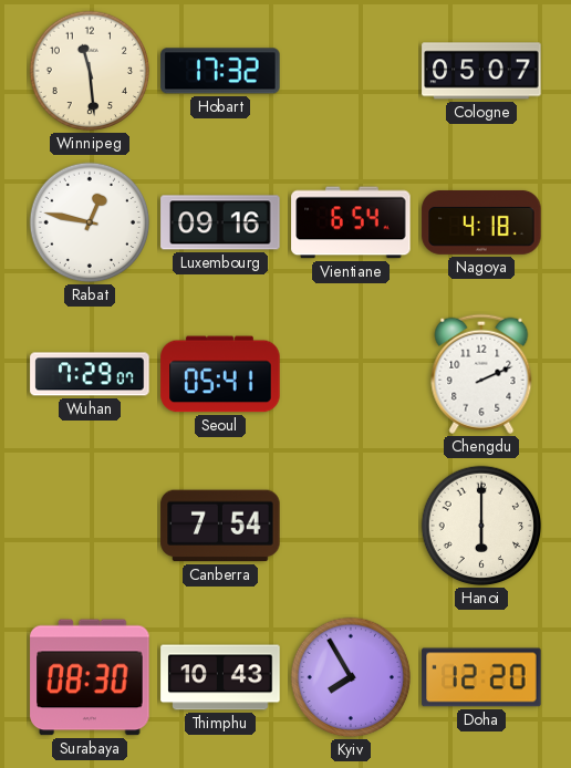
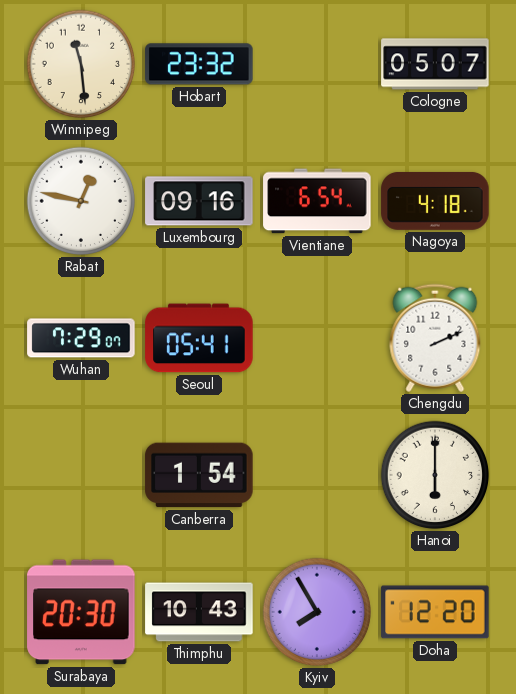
Hobart: 17:32 -> 23:32 (199, 64)
Canberra: 7:54 -> 1:54 (199, 475)
Surabaya: 08:30 -> 20:30 (81, 612)
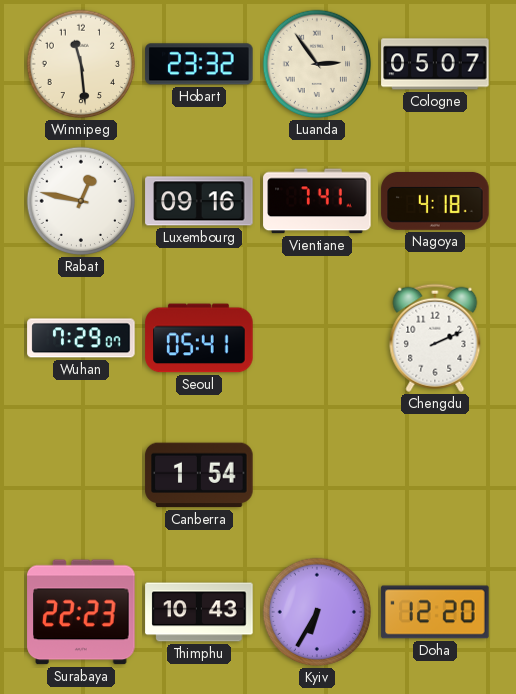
Luanda: none -> 2:54 (317, 64)
Vientiane: 6:54 -> 7:41 (317, 201)
Hanoi: 6:00 -> none (435, 475)
Surabaya: 20:30 -> 22:23 (81, 612)
Kyiv: 7:55 -> 6:35 (317, 612)
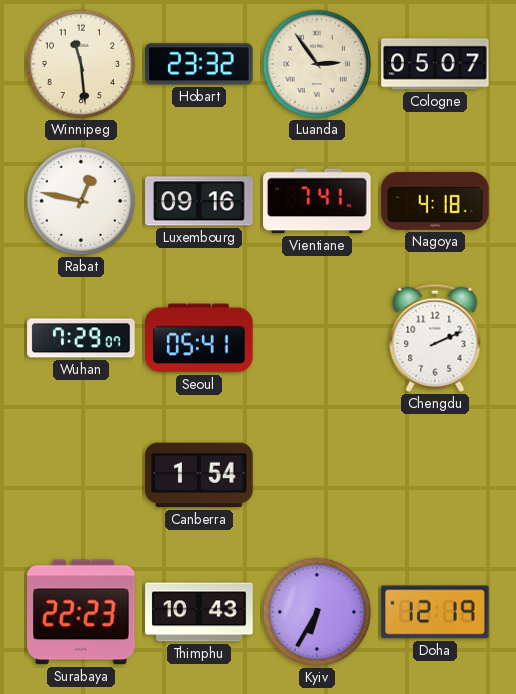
Doha: 12:20 -> 12:19 (435, 612)
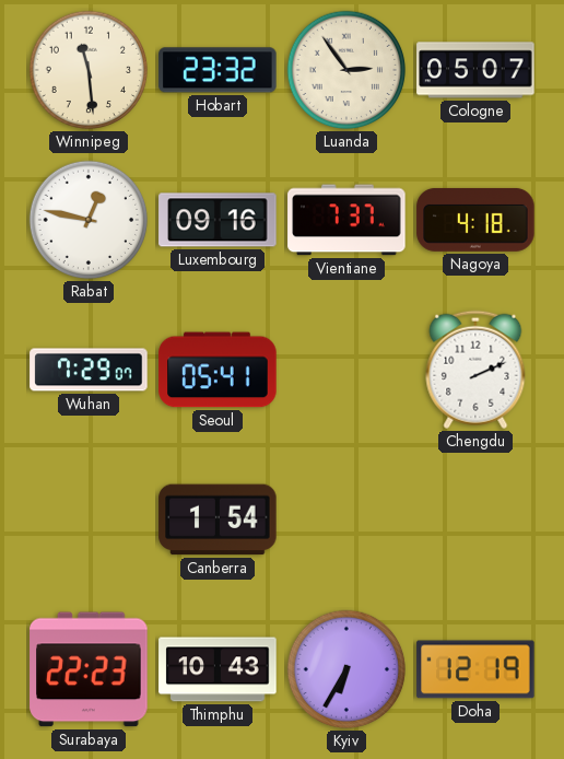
Vientiane: 7:41 -> 7:37 (346, 220)
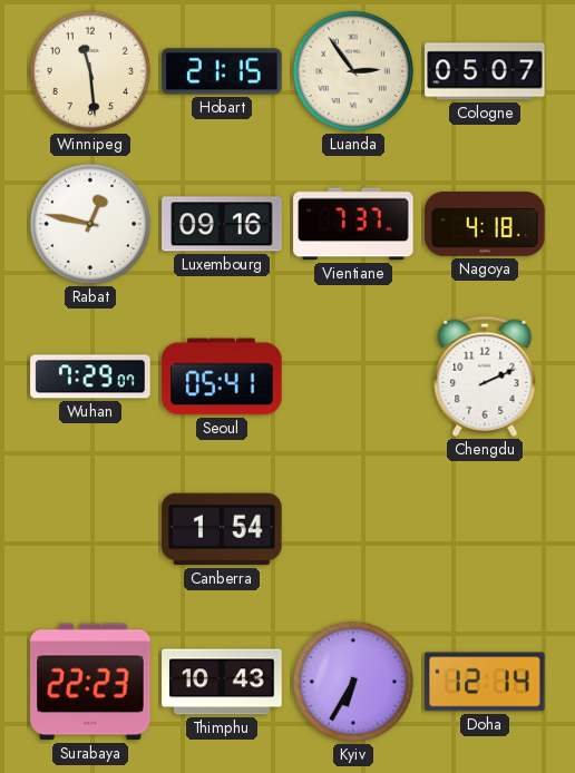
Hobart: 23:32 -> 21:15 (222, 71)
Doha: 12:19 -> 12:14 (485, 682)
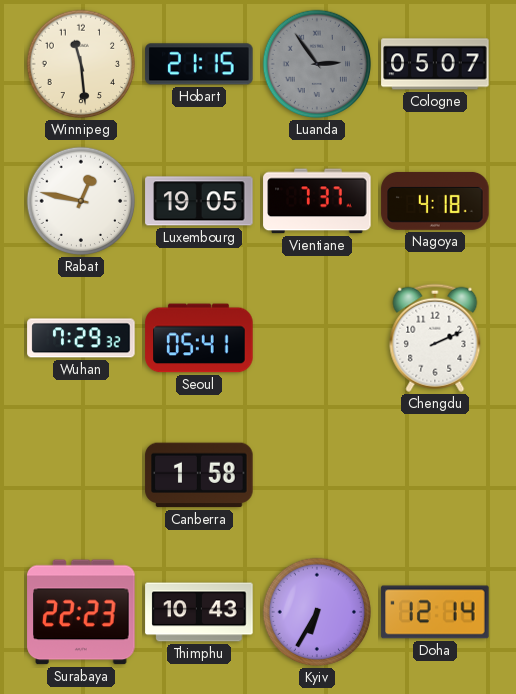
Luanda dial: cream -> grey (317, 64)
Luxembourg: 09:16 -> 19:05 (199, 201)
Wuhan: 7:29:07 -> 7:29:32 (81, 338)
Canberra: 1:54 -> 1:58 (199, 475)
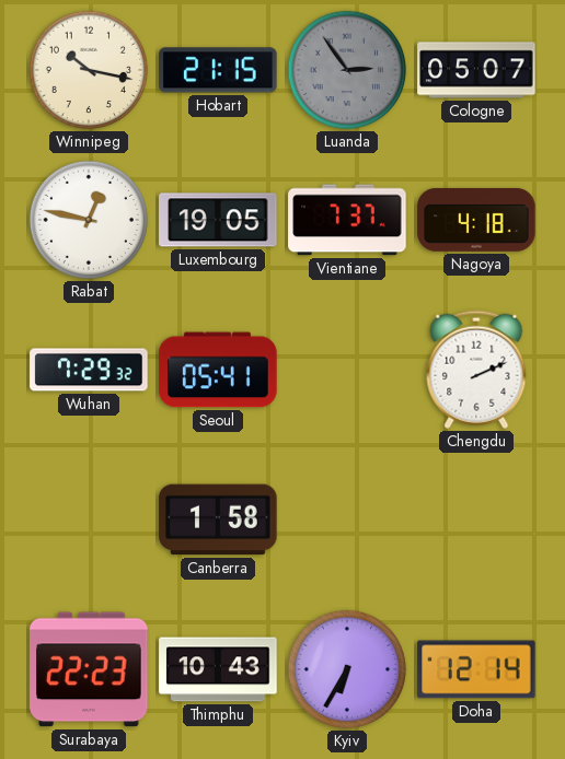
Winnipeg: 11:29 -> 10:17 (89, 70)
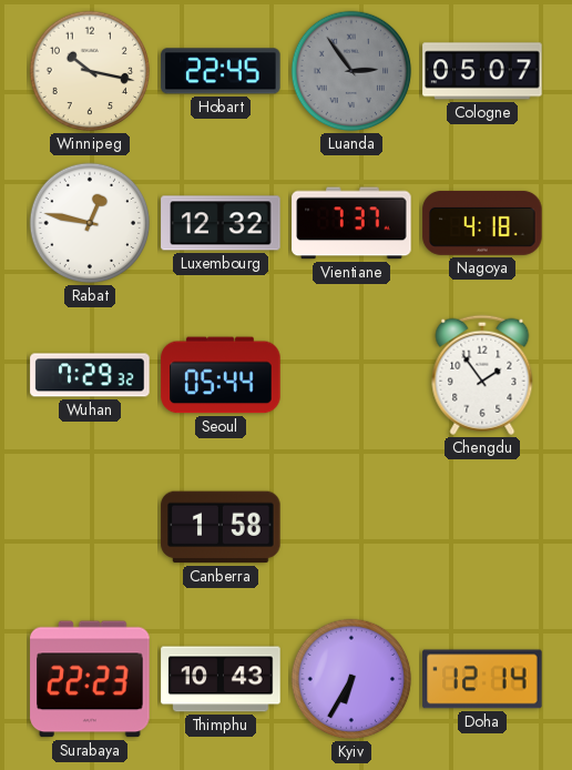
Hobart: 21:15 -> 22:45 (221, 71)
Luxembourg: 19:05 -> 12:32 (221, 223)
Seoul: 05:41 -> 05:44 (221, 375)
Chengdu: 2:11 -> 1:54 (482, 375)
